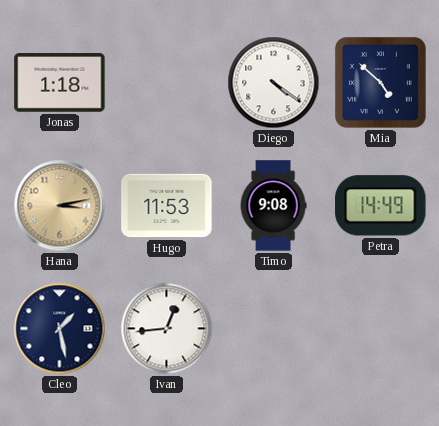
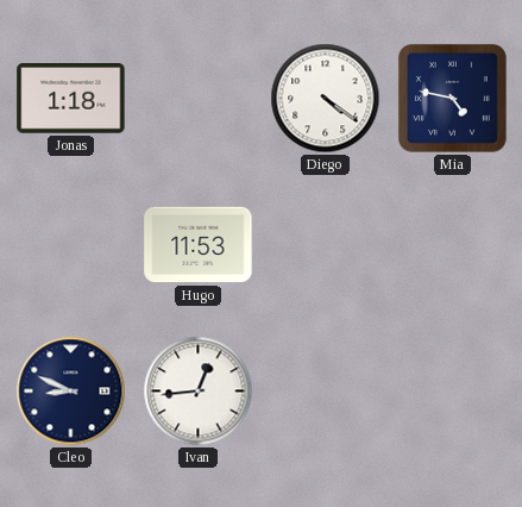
Mia: 4:52 -> 4:47 (452, 98)
Hana: 3:13 -> none (60, 206)
Timo: 9:08 -> none (273, 206)
Petra: 14:49 -> none (381, 206)
Cleo: 1:28 -> 8:49 (71, 392)
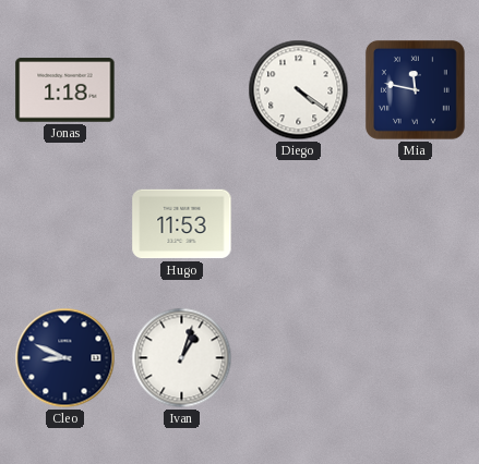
Mia: 4:47 -> 11:47 (415, 89)
Ivan: 12:44 -> 1:03 (182, 358)
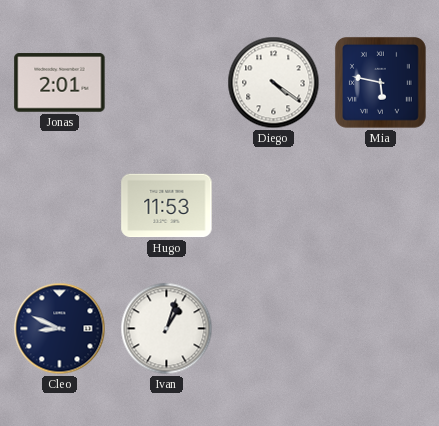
Jonas: 1:18 -> 2:01 (60, 83)
Mia: 11:47 -> 5:47 (380, 82)
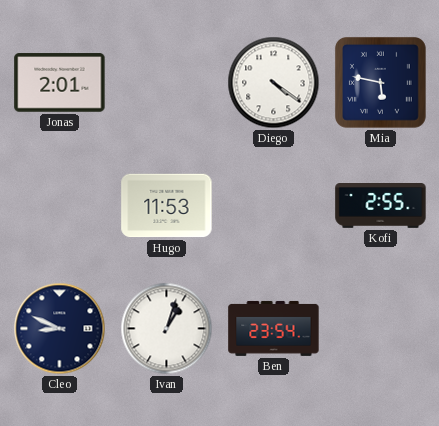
Kofi: none -> 2:55 (381, 206)
Ben: none -> 23:54 (274, 328)
